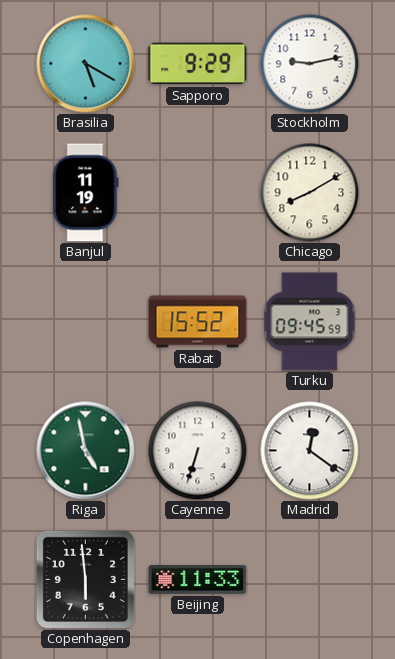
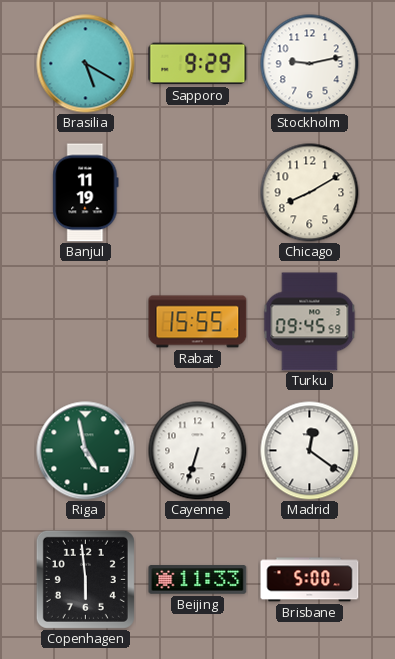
Rabat: 15:52 -> 15:55 (198, 322)
Brisbane: none -> 5:00 (310, 580)
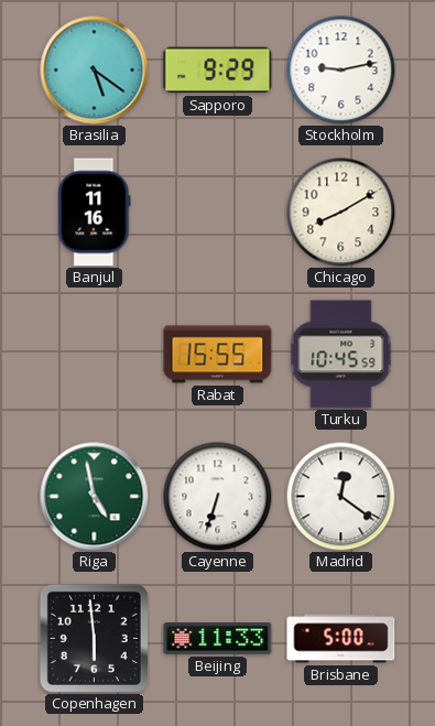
Brasilia: 5:20 -> 5:21 (95, 71)
Banjul: 11:19 -> 11:16 (95, 213)
Turku: 09:45 -> 10:45 (341, 355)
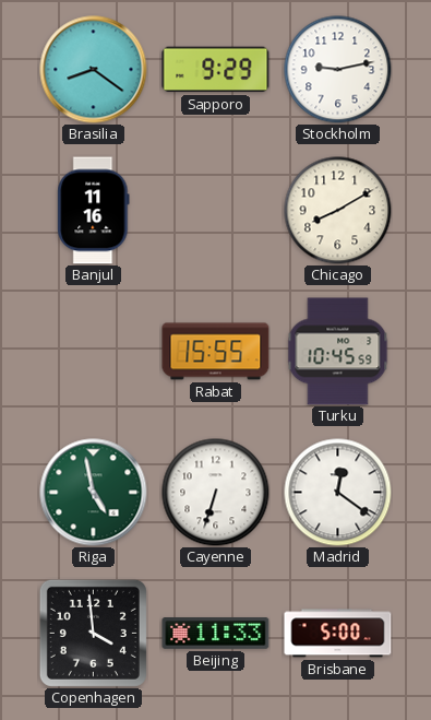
Brasilia: 5:21 -> 8:21 (94, 70)
Copenhagen: 5:59 -> 3:59 (93, 633)
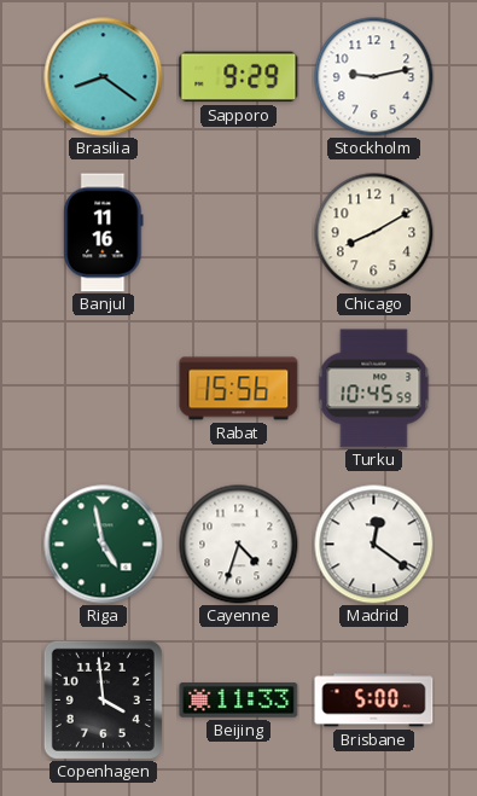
Rabat: 15:55 -> 15:56 (239, 389)
Cayenne: 6:33 -> 4:33 (239, 545)
